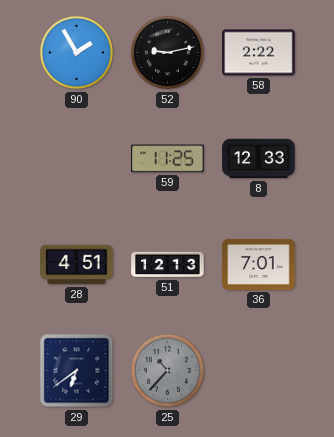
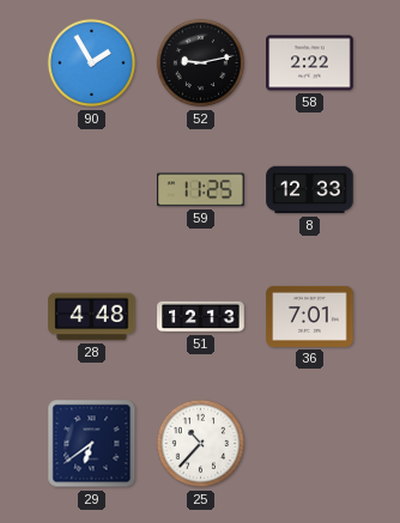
28: 4:51 -> 4:48 (92, 317)
25 dial: grey -> white (201, 444)
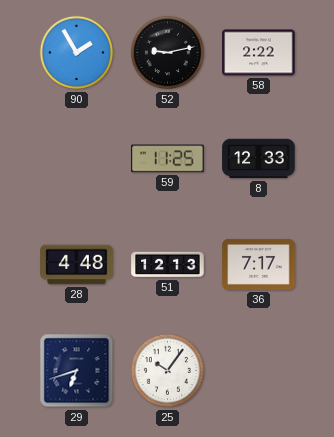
36: 7:01 -> 7:17 (259, 264)
29: 6:39 -> 6:42 (77, 371)
25: 10:37 -> 10:06 (168, 371)
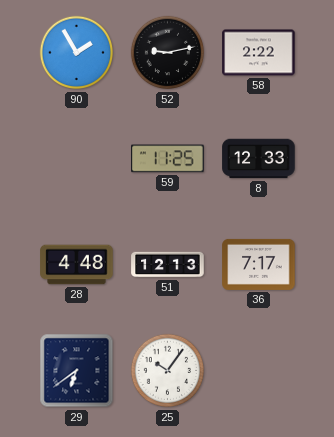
29: 6:42 -> 6:39 (77, 371)
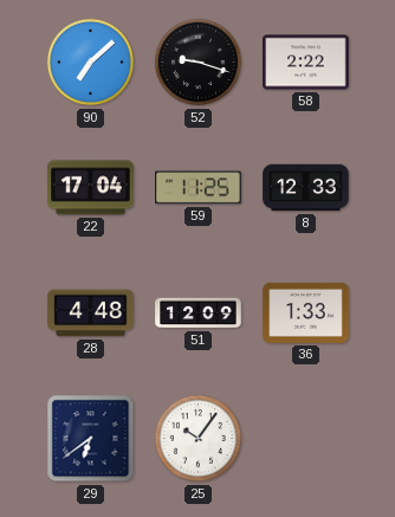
90: 1:55 -> 7:08 (91, 63)
52: 9:13 -> 9:18 (199, 63)
22: none -> 17:04 (91, 188)
51: 12:13 -> 12:09 (199, 314)
36: 7:17 -> 1:33 (306, 312)
